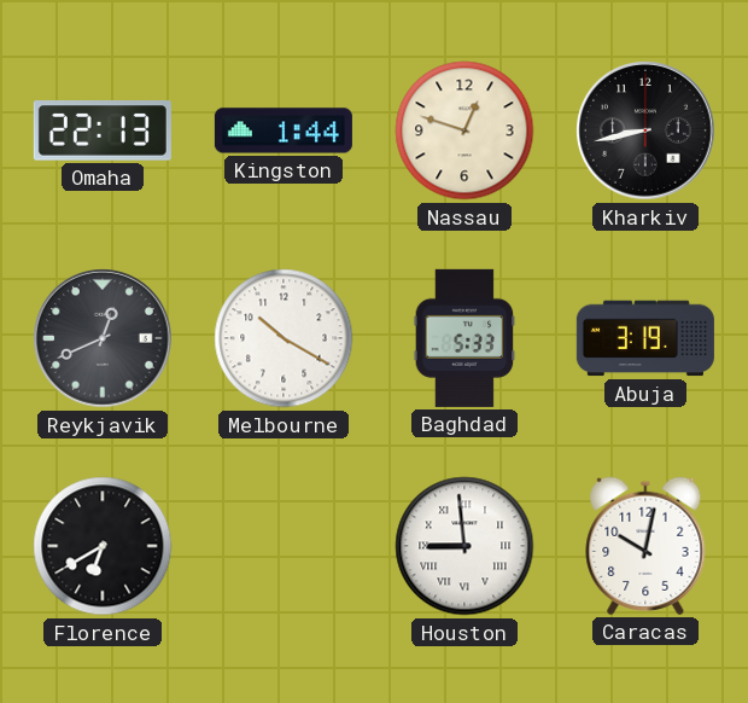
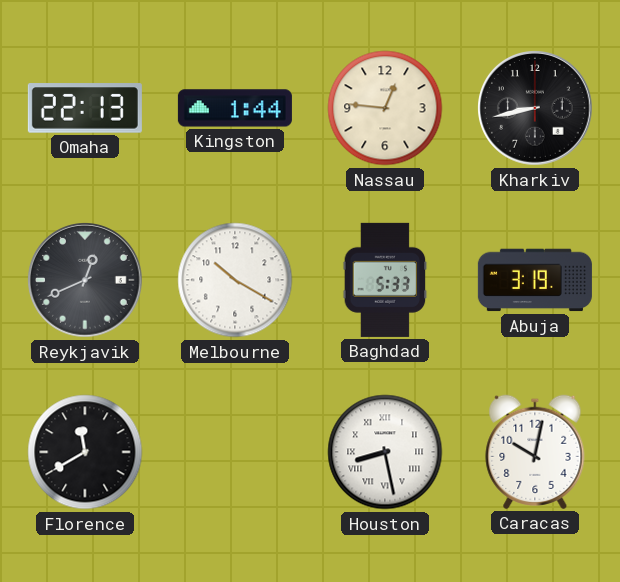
Nassau: 12:48 -> 12:46 (385, 108)
Florence: 6:40 -> 11:40 (85, 452)
Houston: 8:59 -> 8:28 (385, 452)
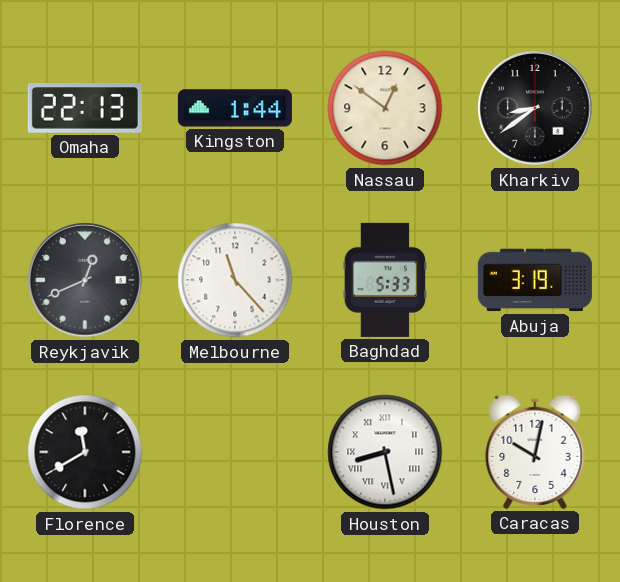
Nassau: 12:46 -> 12:51 (385, 108)
Kharkiv: 8:43 -> 8:39 (536, 109)
Melbourne: 10:20 -> 11:23 (235, 280)
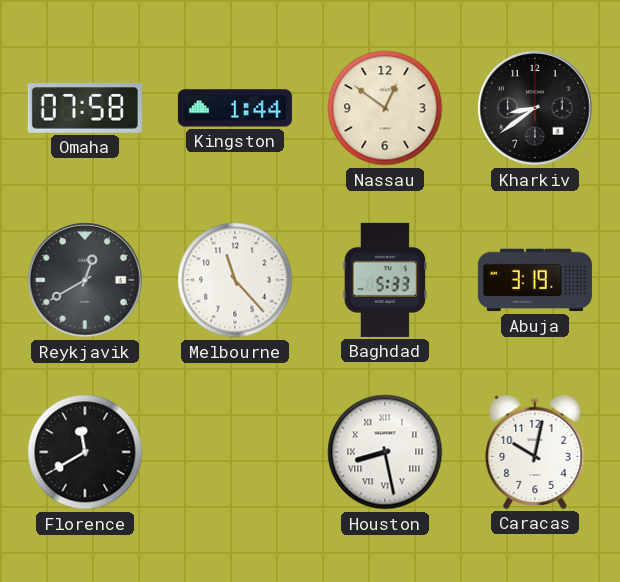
Omaha: 22:13 -> 07:58 (85, 108)
Reykjavik: 12:41 -> 12:40 (86, 281)
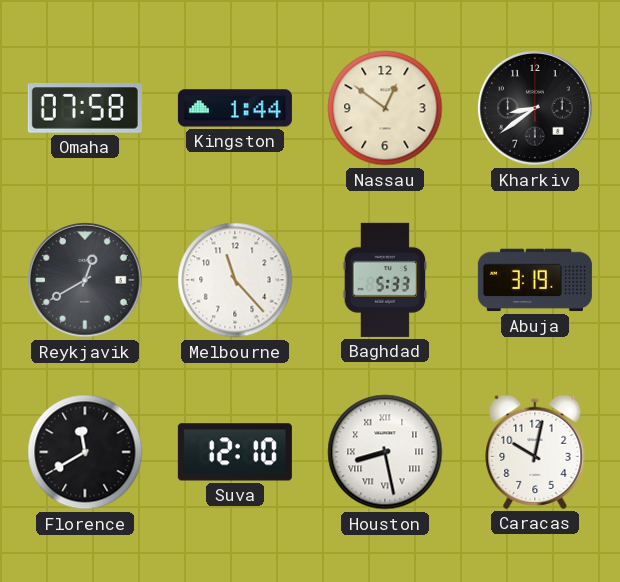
Suva: none -> 12:10 (235, 452)
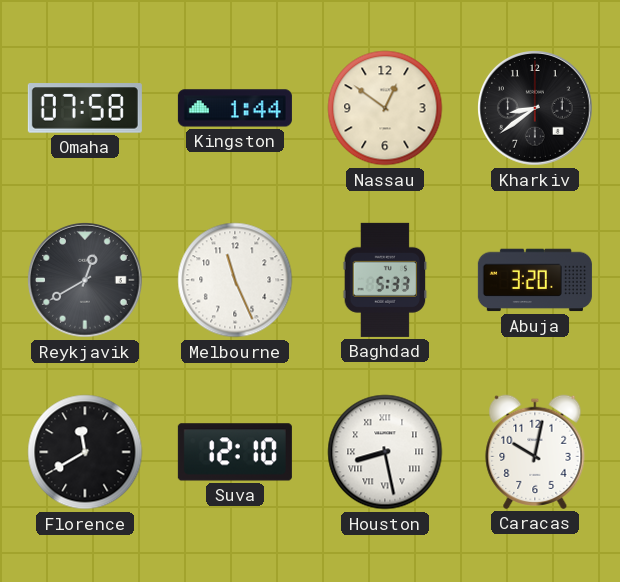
Melbourne: 11:23 -> 11:26 (235, 280)
Abuja: 3:19 -> 3:20 (535, 280)
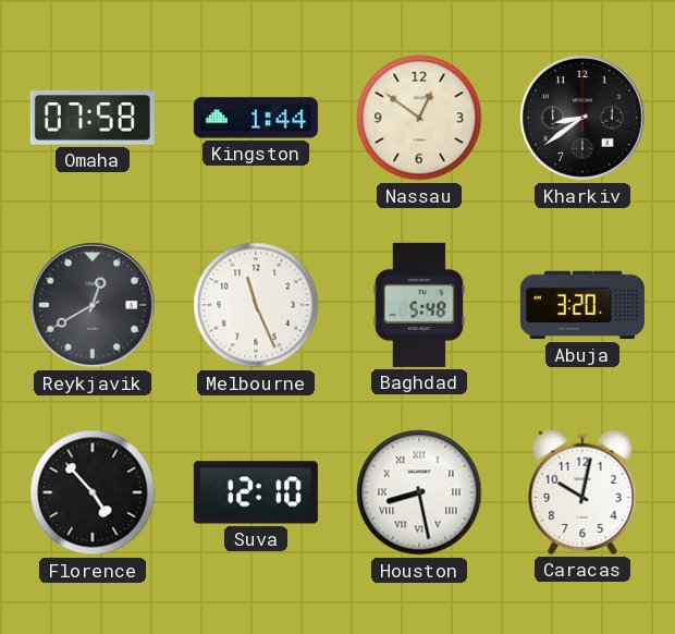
Baghdad: 5:33 -> 5:48 (419, 305)
Florence: 11:40 -> 4:53 (93, 492)
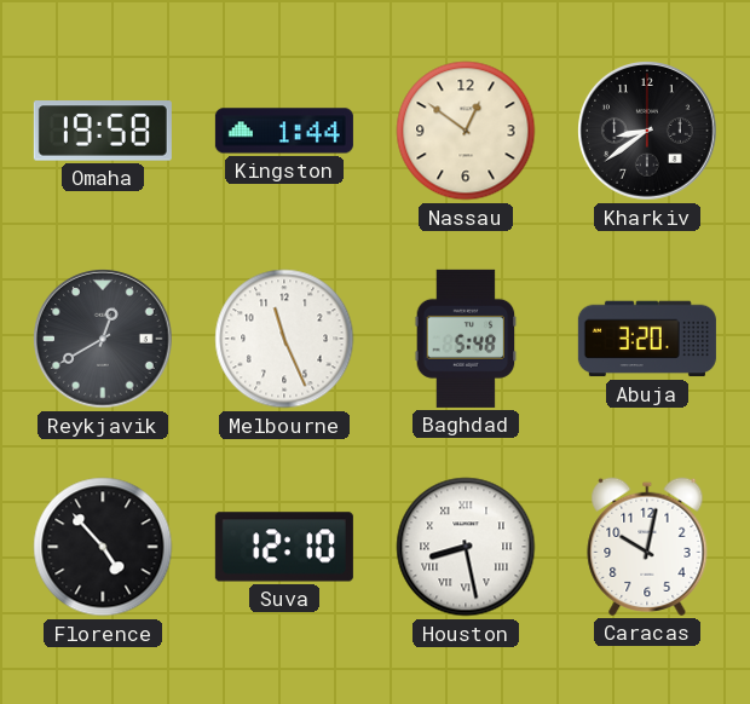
Omaha: 07:58 -> 19:58 (103, 131)
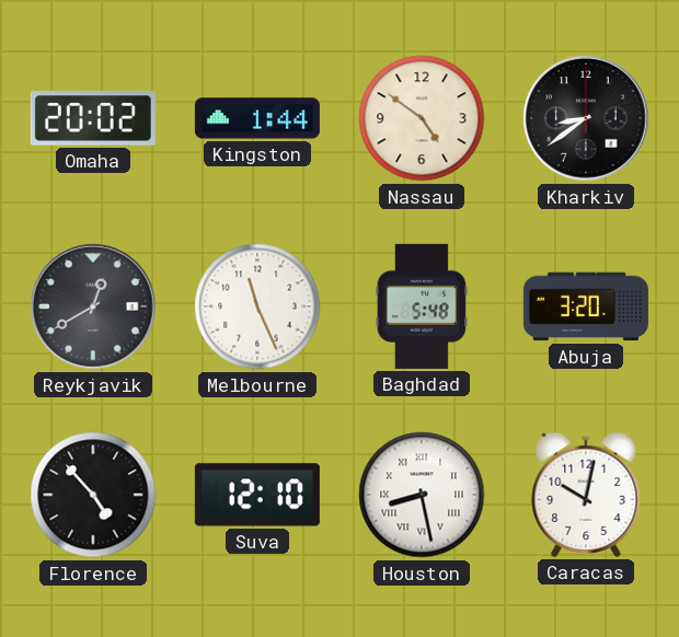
Omaha: 19:58 -> 20:02 (93, 118)
Nassau: 12:51 -> 4:51 (422, 118)
